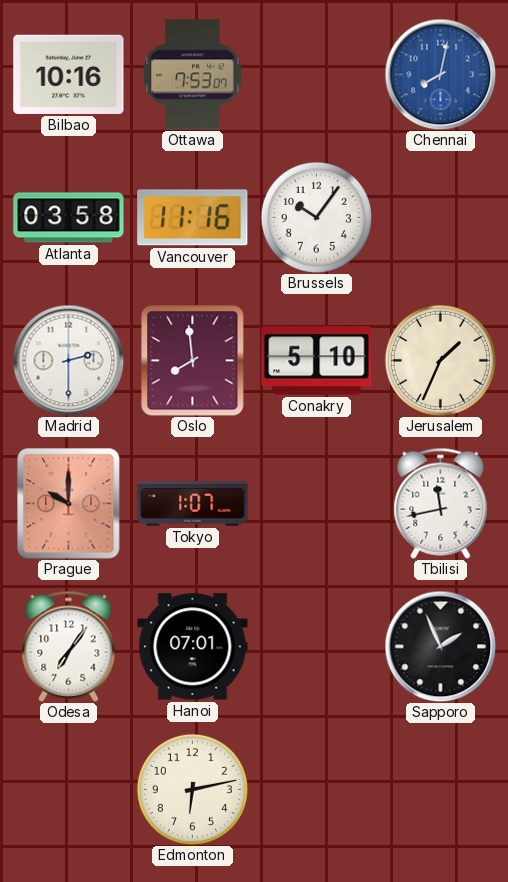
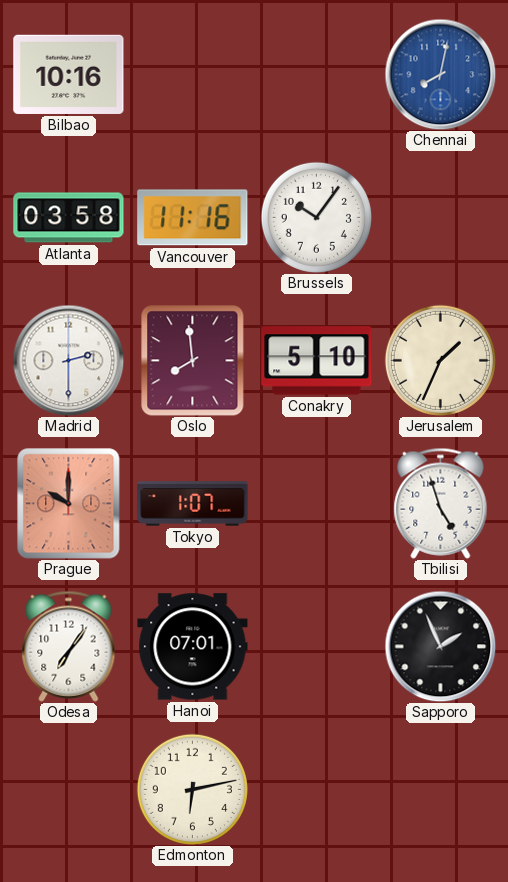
Ottawa: 7:53 -> none (193, 75)
Tbilisi: 11:43 -> 4:57 (441, 503)
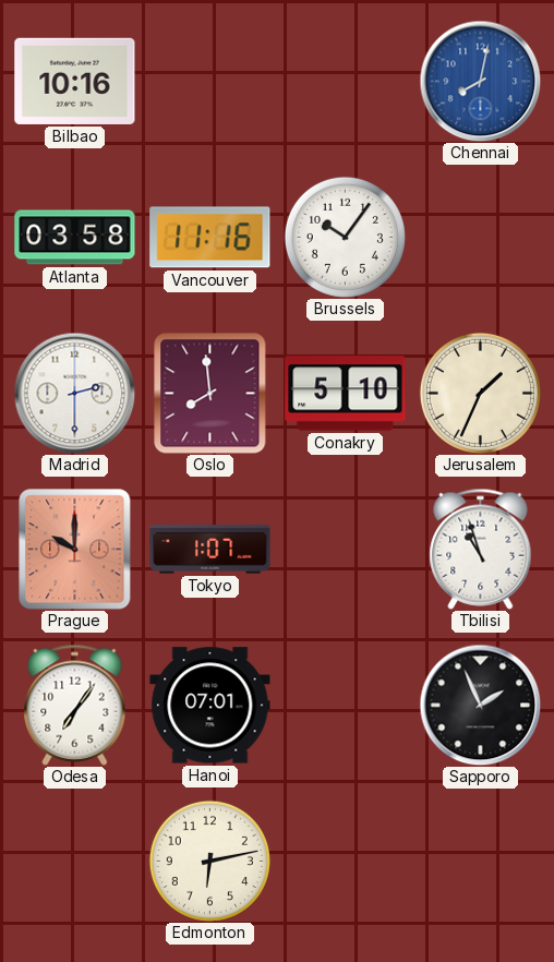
Tbilisi: 4:57 -> 10:57 (481, 549)
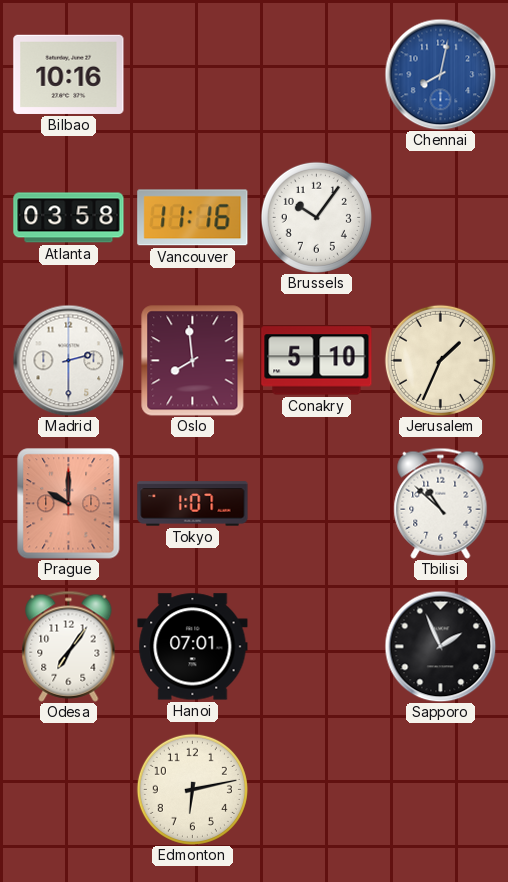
Tbilisi: 10:57 -> 10:52 (441, 503)
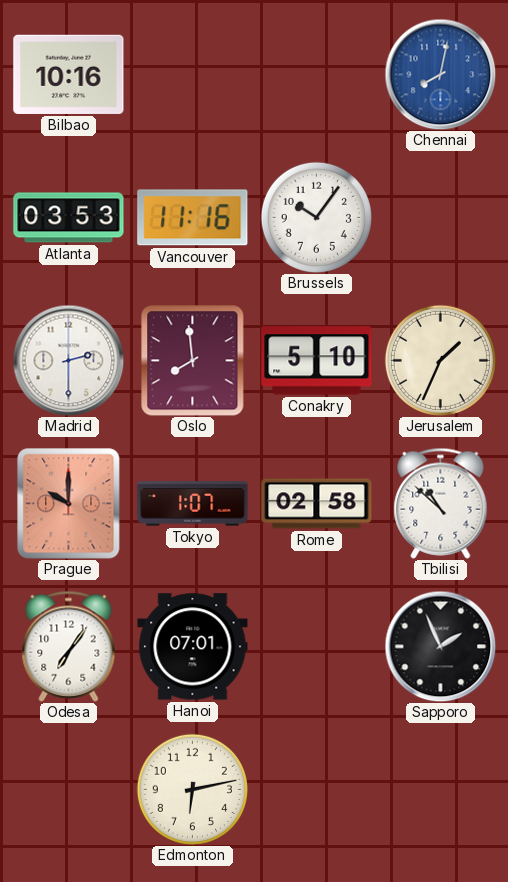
Atlanta: 03:58 -> 03:53 (69, 218)
Rome: none -> 02:58 (317, 504)
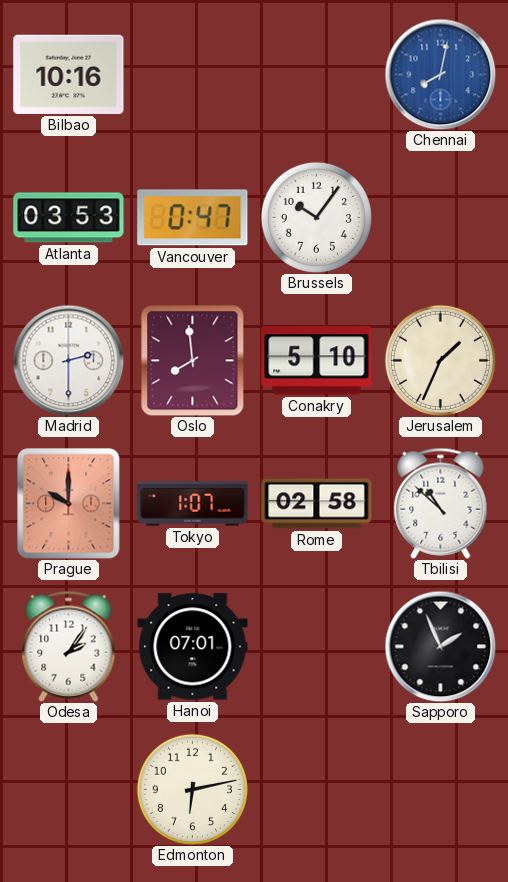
Vancouver: 11:16 -> 0:47 (193, 218)
Odesa: 7:06 -> 2:06 (69, 646)
